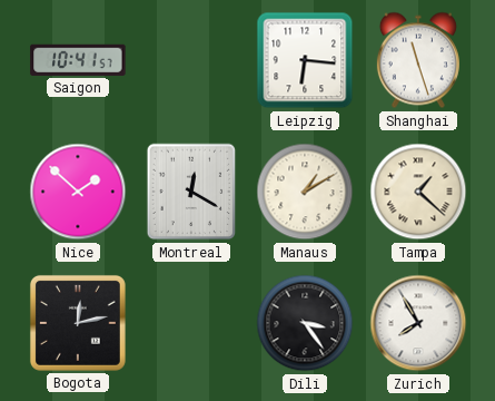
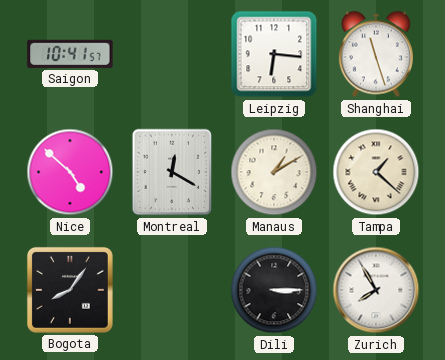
Nice: 1:52 -> 4:52 (70, 172)
Bogota: 12:13 -> 8:06 (70, 290)
Dili: 3:24 -> 3:15 (274, 290)
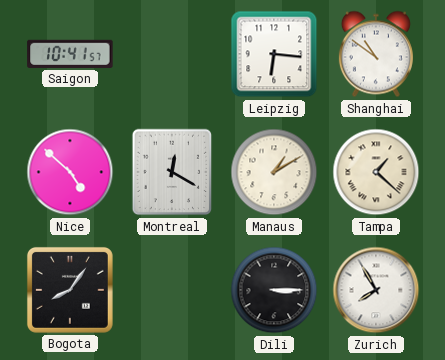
Shanghai: 11:27 -> 10:51 (376, 54)
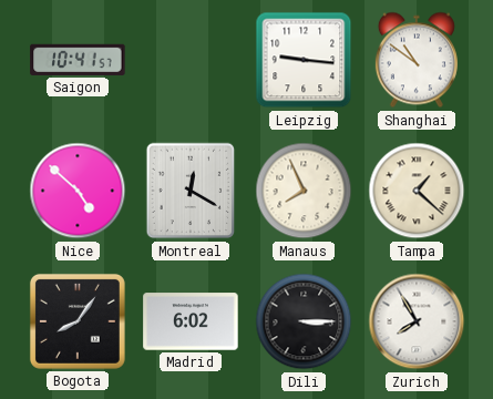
Leipzig: 6:16 -> 9:16 (304, 60)
Manaus: 1:10 -> 7:56 (304, 191)
Madrid: none -> 6:02 (191, 321)
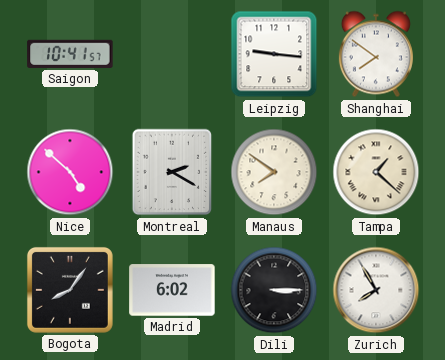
Shanghai: 10:51 -> 7:51 (376, 54)
Montreal: 12:20 -> 2:20 (172, 172)
Manaus: 7:56 -> 7:51 (274, 172)
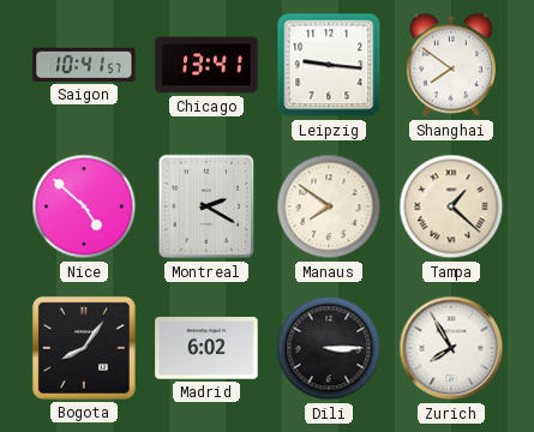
Chicago: none -> 13:41 (206, 65)
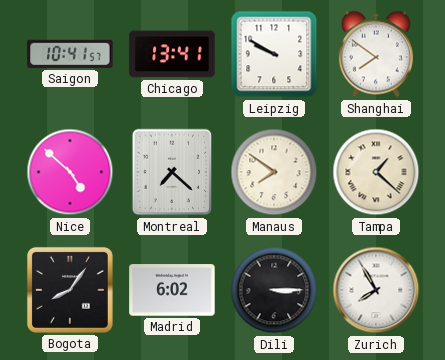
Leipzig: 9:16 -> 9:50 (274, 54)
Montreal: 2:20 -> 7:22 (172, 172)
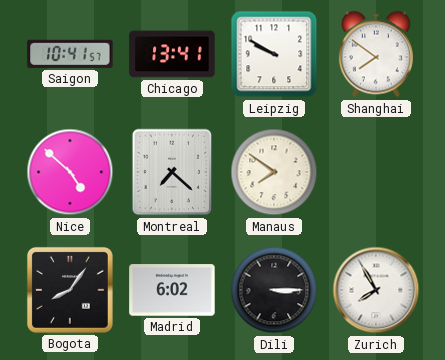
Tampa: 1:22 -> none (376, 172)
